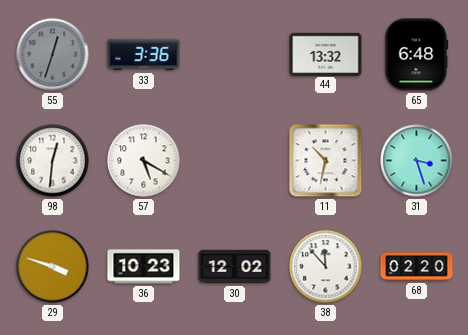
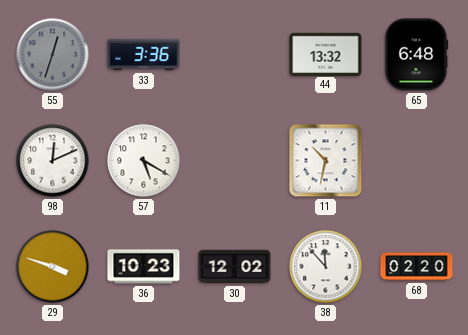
98: 12:31 -> 12:11 (53, 161)
31: 3:27 -> none (417, 161)
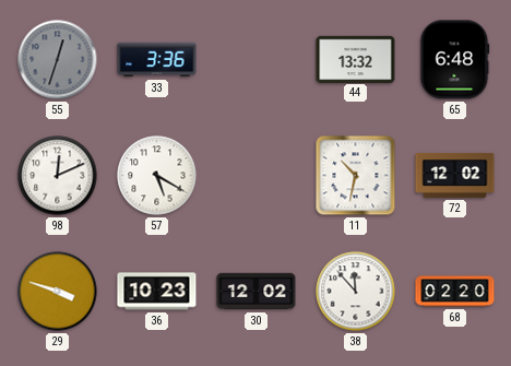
72: none -> 12:02 (455, 175)
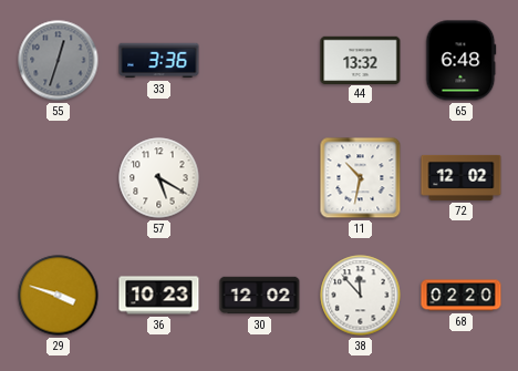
98: 12:11 -> none (58, 176)
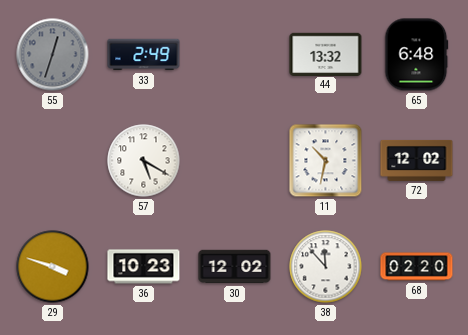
33: 3:36 -> 2:49 (144, 55)
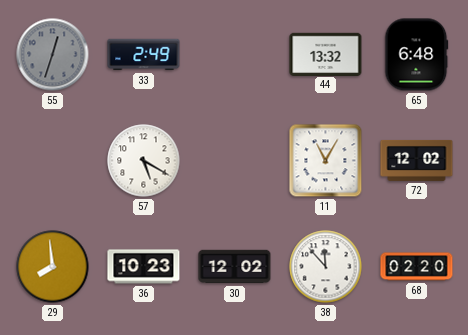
11: 10:32 -> 11:05 (326, 161)
29: 3:48 -> 7:59 (53, 267)
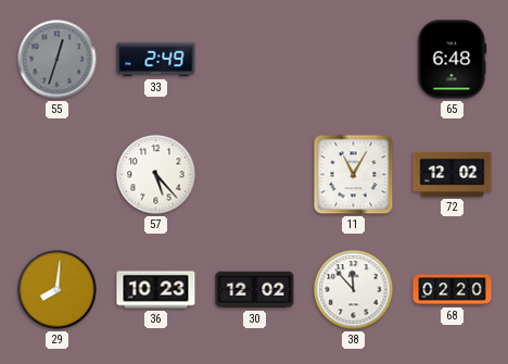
44: 13:32 -> none (326, 54)
57: 5:20 -> 5:23 (156, 175)
29: 7:59 -> 8:01 (58, 290)
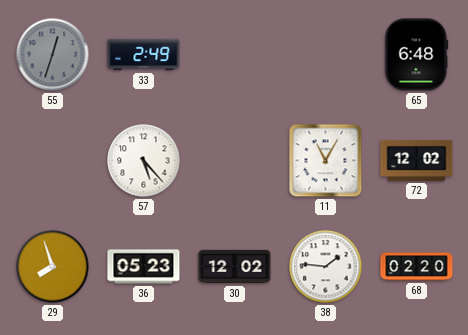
29: 8:01 -> 7:57 (53, 267)
36: 10:23 -> 05:23 (144, 267)
38: 11:53 -> 1:46 (326, 267)
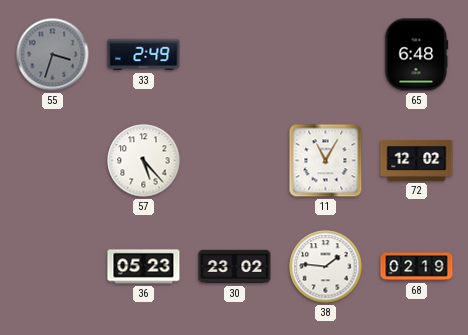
55: 12:33 -> 3:33 (53, 55)
29: 7:57 -> none (53, 267)
30: 12:02 -> 23:02 (235, 267)
68: 02:20 -> 02:19 (417, 267)
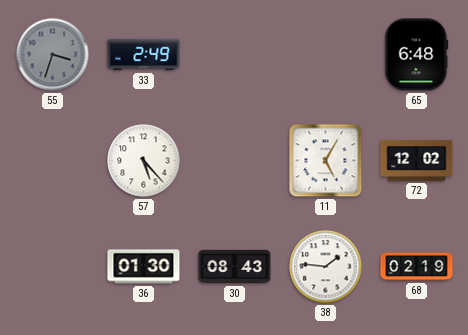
11: 11:05 -> 5:05 (326, 161)
36: 05:23 -> 01:30 (144, 267)
30: 23:02 -> 08:43 (235, 267)
